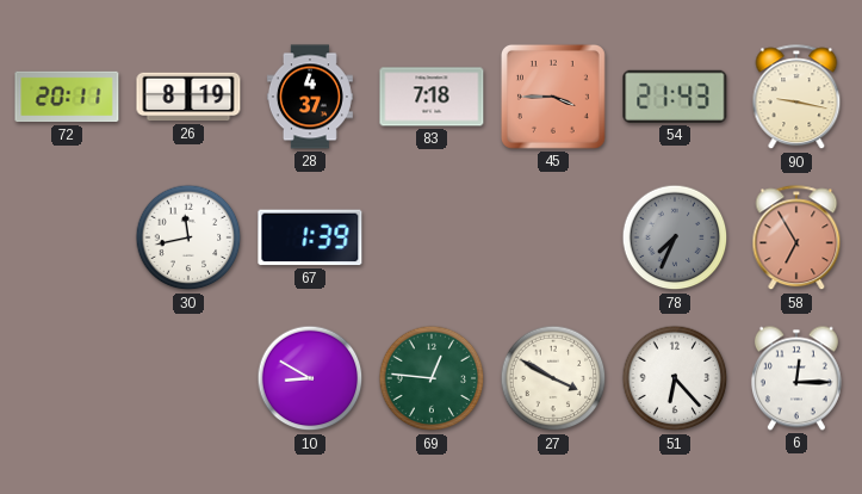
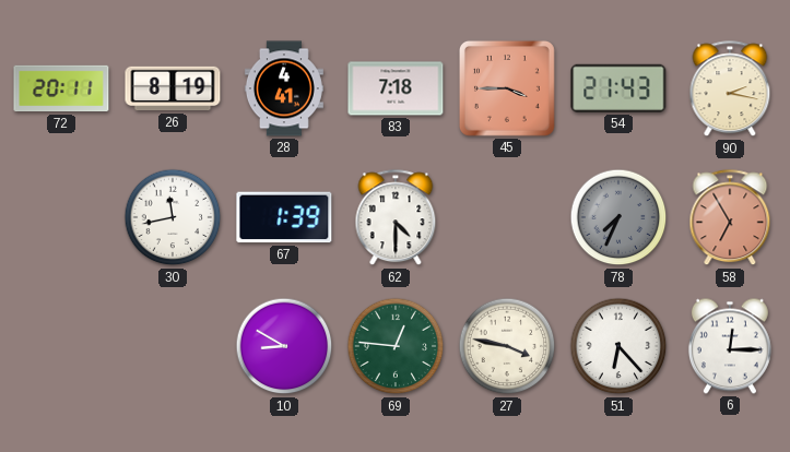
28: 4:37 -> 4:41 (284, 88)
90: 9:17 -> 2:17 (730, 90)
62: none -> 4:30 (396, 218)
27: 3:50 -> 3:47 (507, 346)
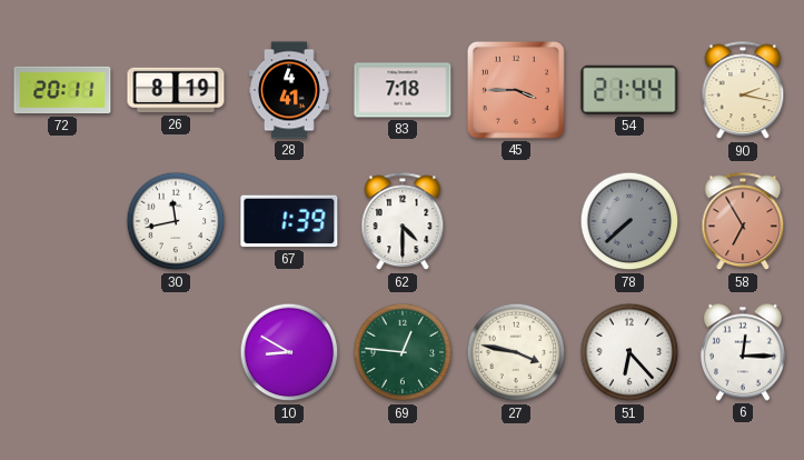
54: 21:43 -> 21:44 (629, 90)
78: 7:34 -> 7:38 (629, 221)
